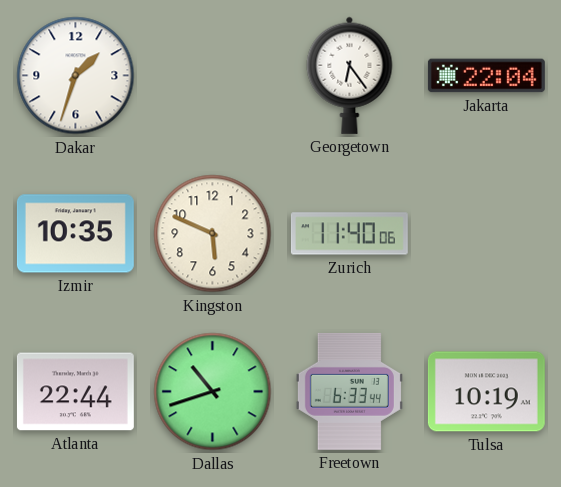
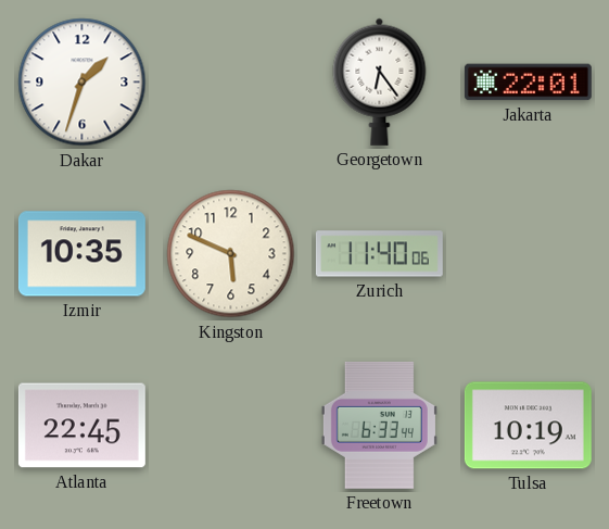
Jakarta: 22:04 -> 22:01 (528, 83)
Atlanta: 22:44 -> 22:45 (81, 426)
Dallas: 10:42 -> none (213, 392)
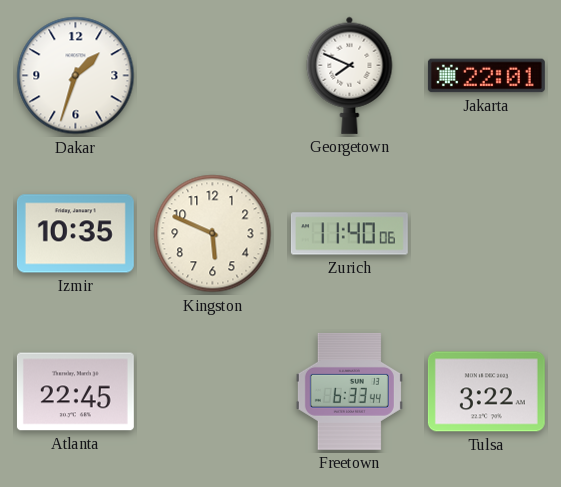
Georgetown: 6:24 -> 7:49 (350, 75)
Tulsa: 10:19 -> 3:22 (486, 392)
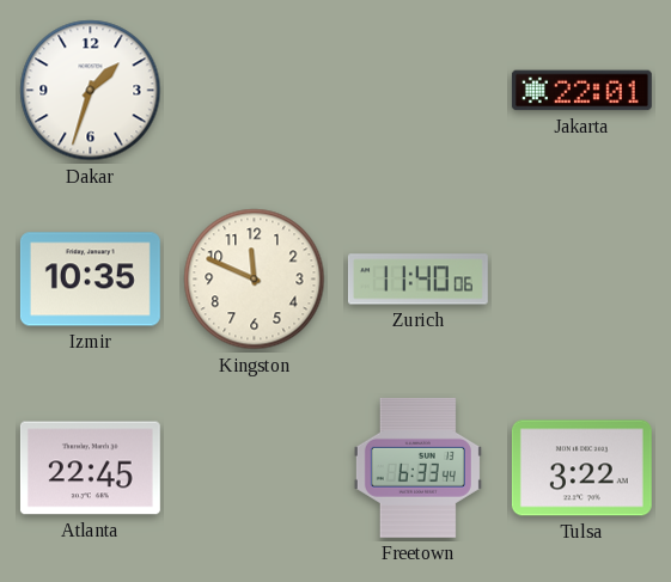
Georgetown: 7:49 -> none (350, 75)
Kingston: 5:49 -> 11:49 (255, 280)
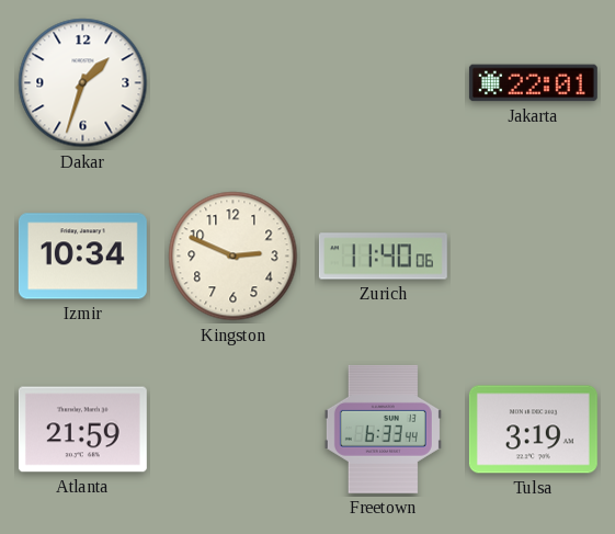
Izmir: 10:35 -> 10:34 (82, 257)
Kingston: 11:49 -> 2:49 (234, 257)
Atlanta: 22:45 -> 21:59 (82, 430)
Tulsa: 3:22 -> 3:19 (533, 430)
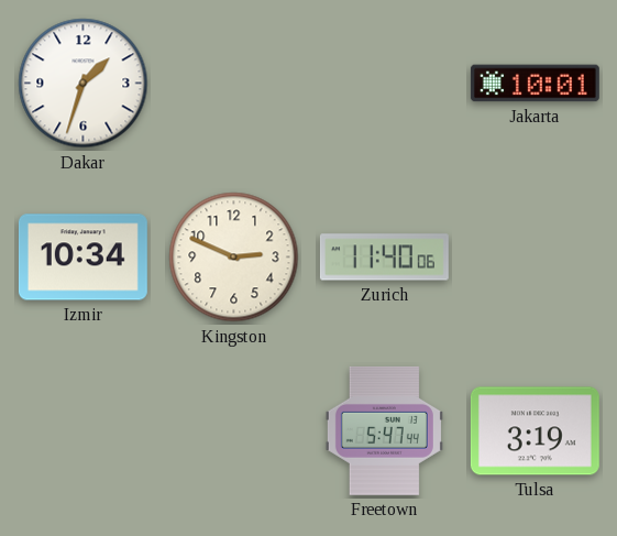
Jakarta: 22:01 -> 10:01 (535, 84)
Atlanta: 21:59 -> none (82, 430)
Freetown: 6:33 -> 5:47 (384, 430)
